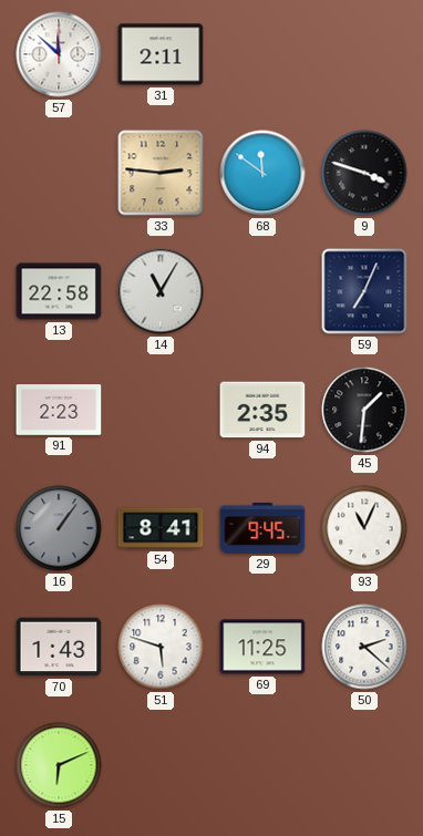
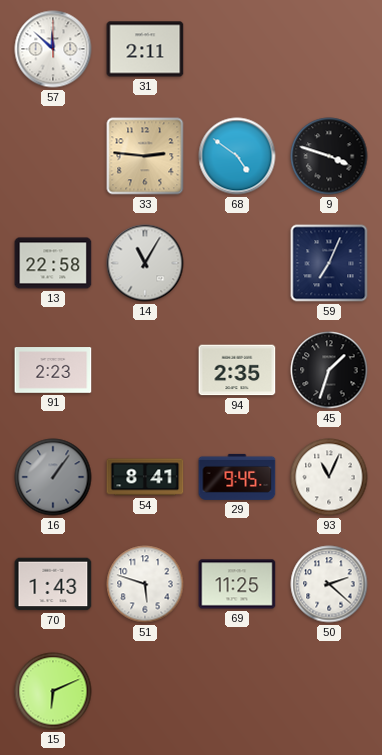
68: 11:51 -> 4:51 (237, 156)
45: 1:31 -> 1:33 (329, 370)
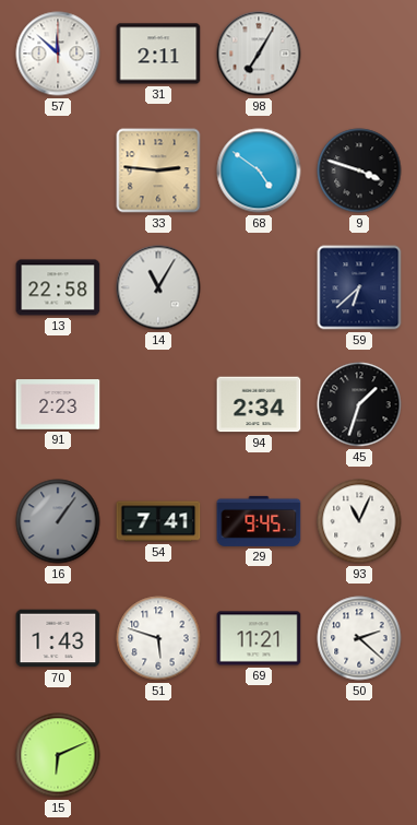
98: none -> 7:05 (259, 54)
59: 7:04 -> 6:38 (359, 287)
94: 2:35 -> 2:34 (259, 404)
54: 8:41 -> 7:41 (158, 521)
69: 11:25 -> 11:21 (259, 638)
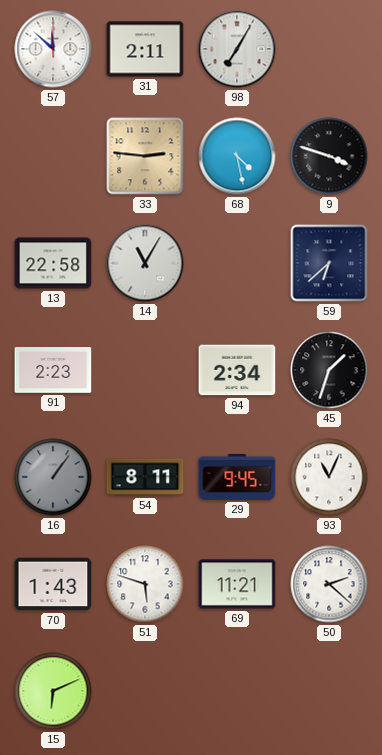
68: 4:51 -> 4:28 (237, 156)
54: 7:41 -> 8:11 (145, 477)
